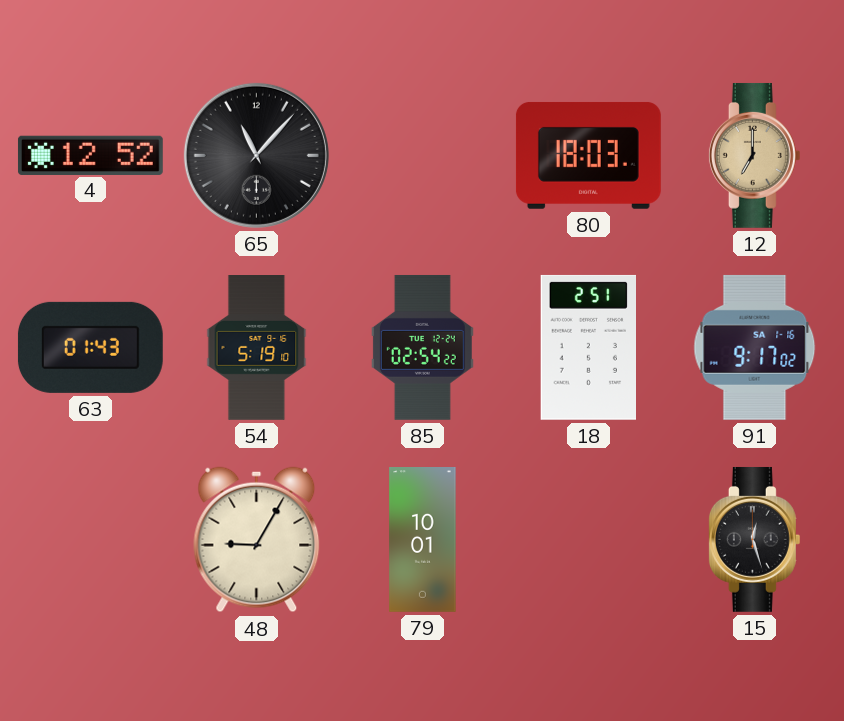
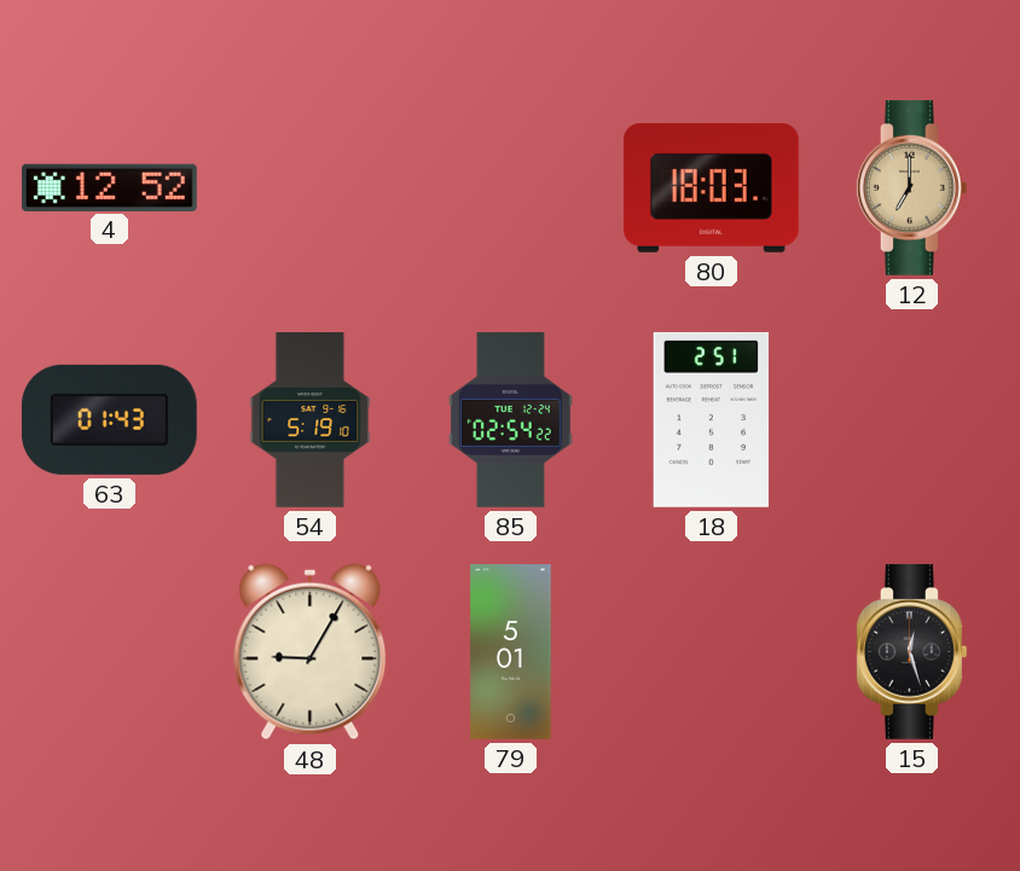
65: 11:07 -> none (256, 155)
91: 9:17 -> none (755, 347)
79: 10:01 -> 5:01 (511, 652)
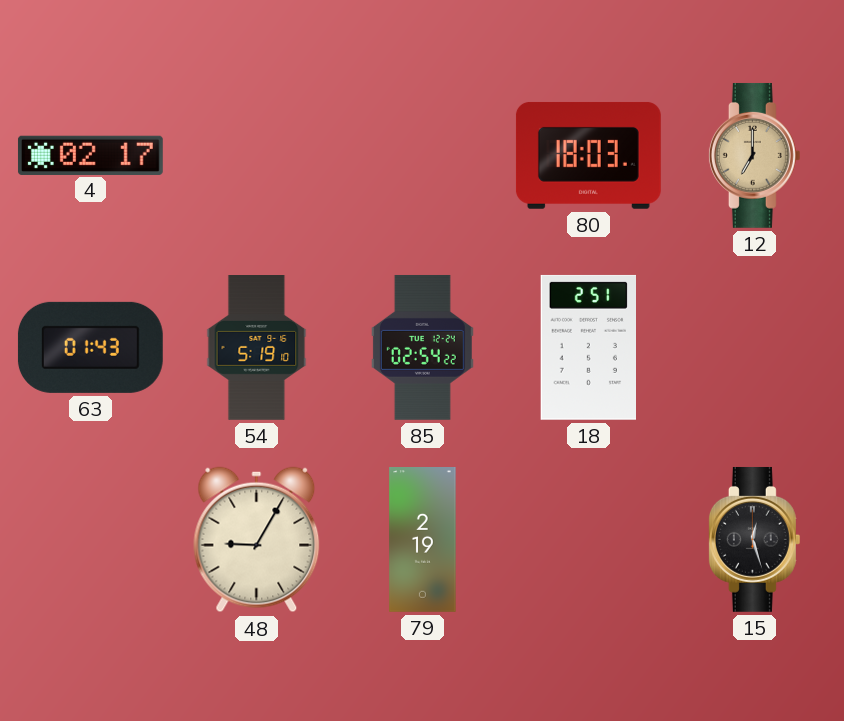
4: 12:52 -> 02:17 (90, 155)
79: 5:01 -> 2:19 (423, 540)
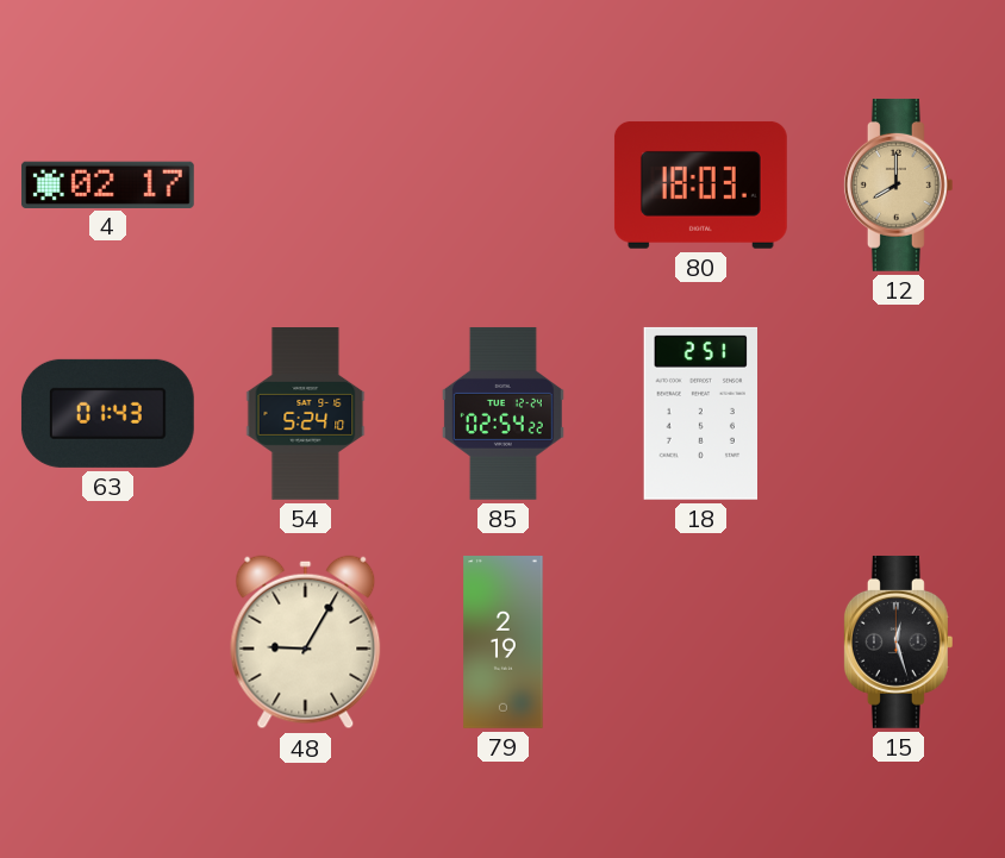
12: 7:00 -> 8:00 (898, 184)
54: 5:19 -> 5:24 (306, 414)
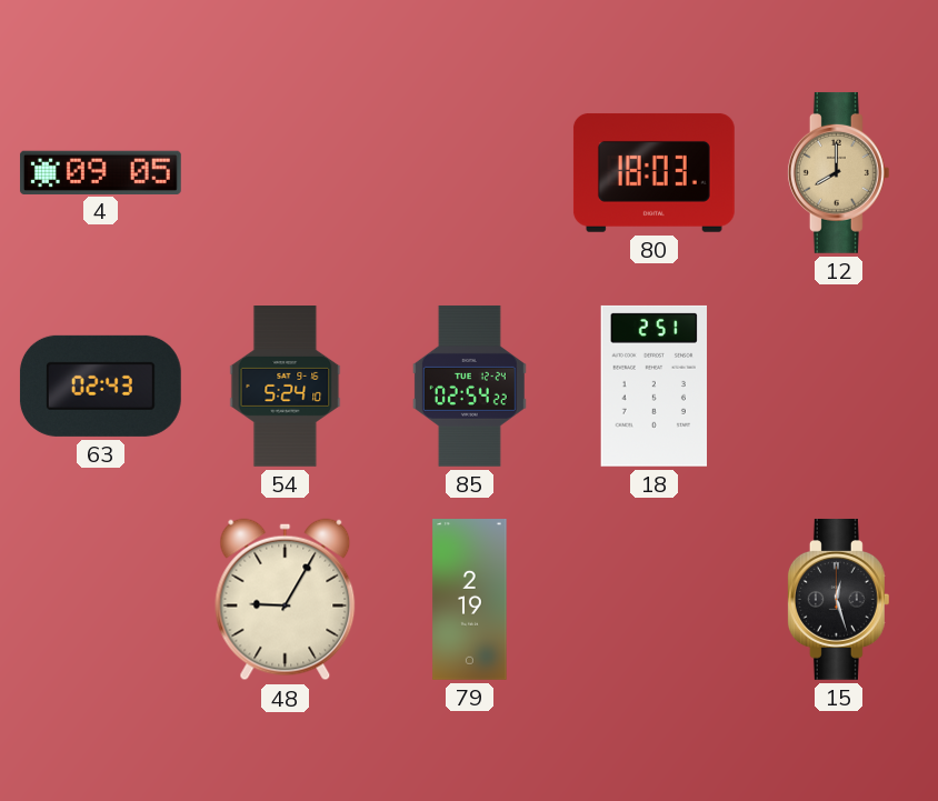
4: 02:17 -> 09:05 (100, 172)
63: 01:43 -> 02:43 (100, 386)
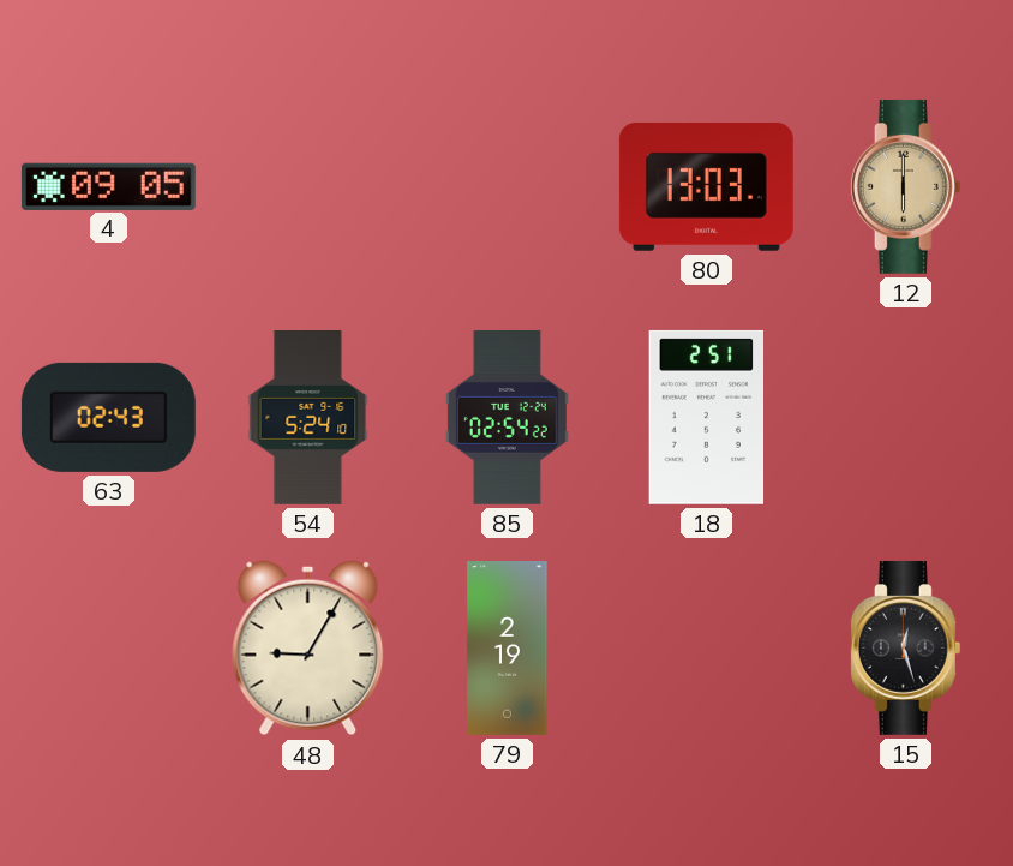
80: 18:03 -> 13:03 (706, 186)
12: 8:00 -> 6:00 (905, 186)
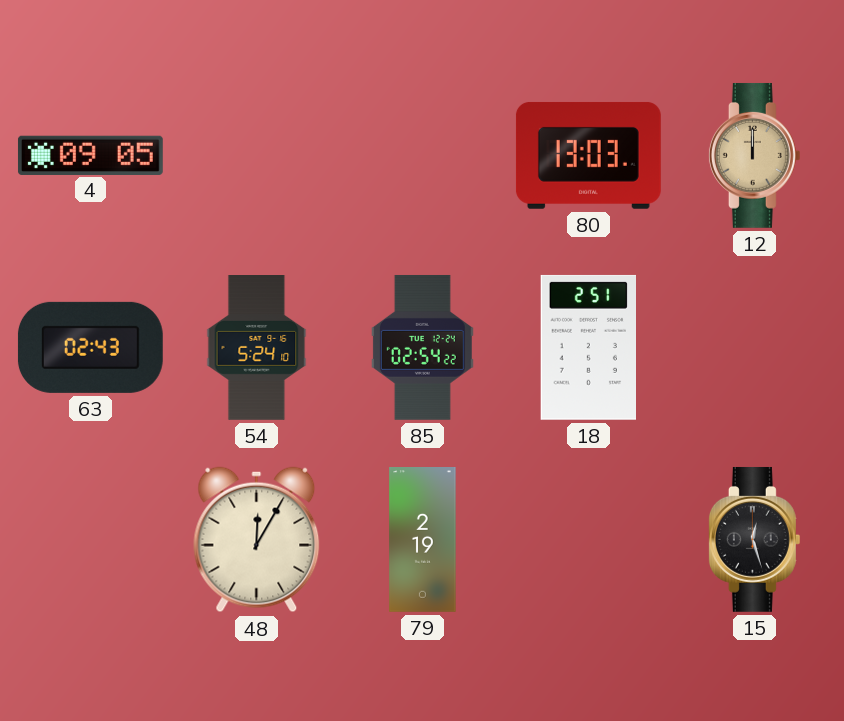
12: 6:00 -> 12:00 (754, 155)
48: 9:05 -> 12:05 (257, 540)
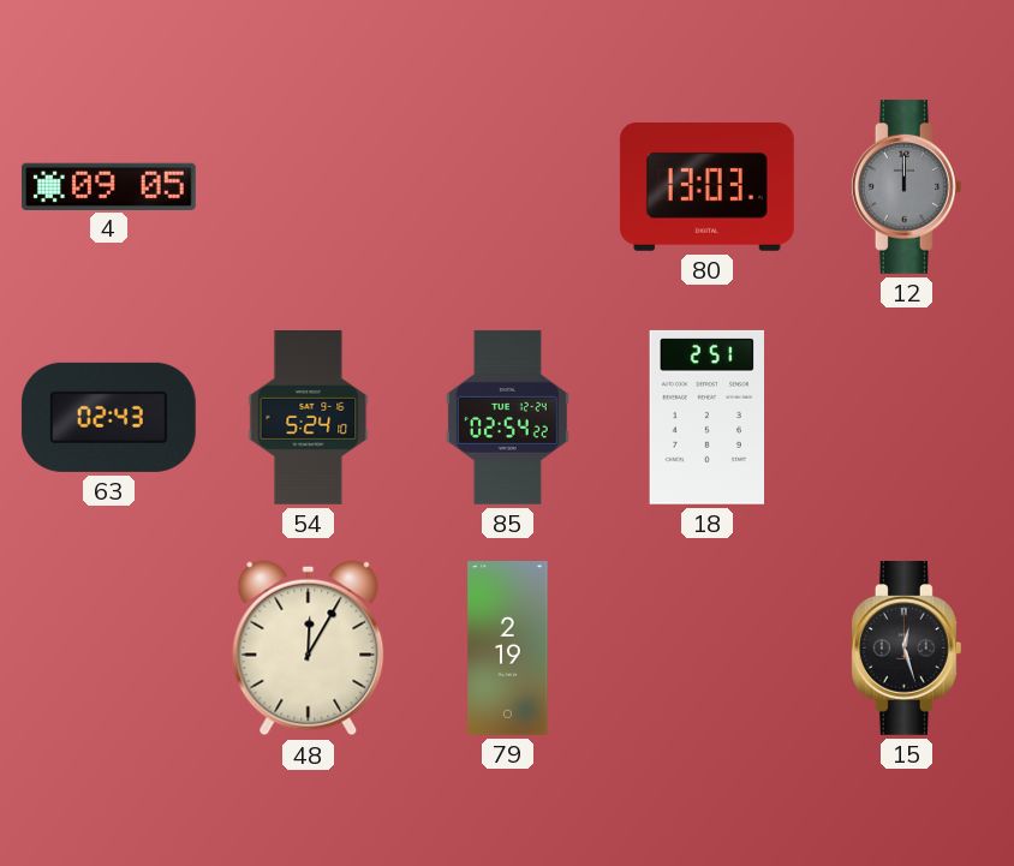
12 dial: champagne -> grey (906, 186)
